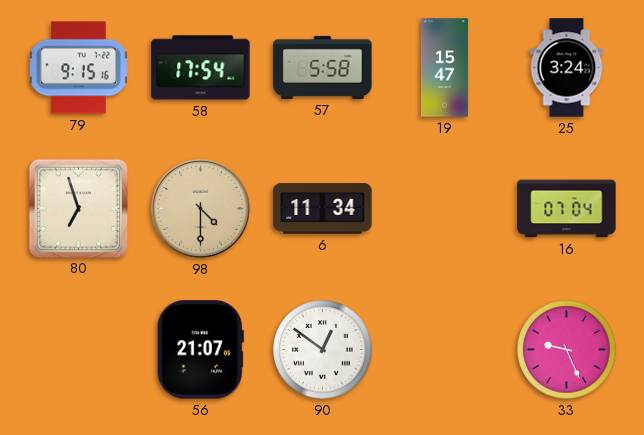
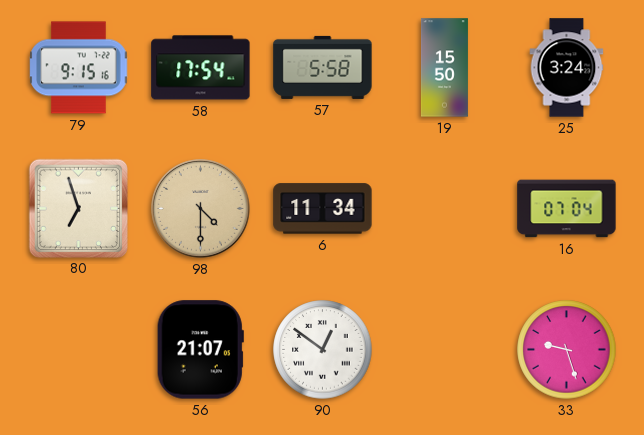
19: 15:47 -> 15:50 (444, 68)
33: 9:26 -> 9:27 (567, 350)
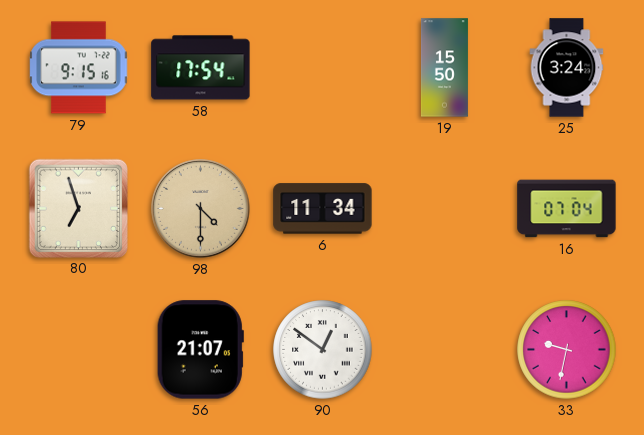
57: 5:58 -> none (323, 67)
33: 9:27 -> 9:32 (567, 350)
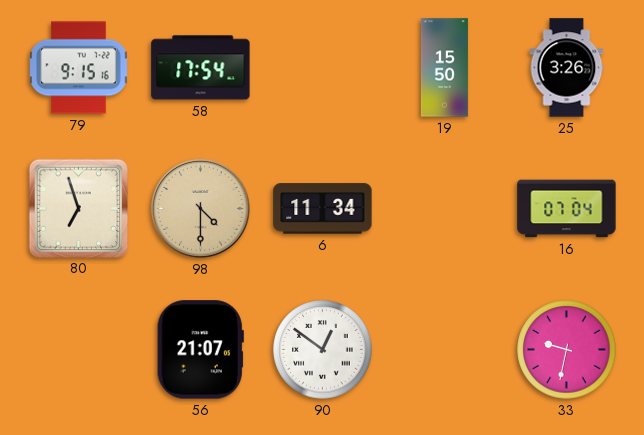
25: 3:24 -> 3:26 (567, 68)
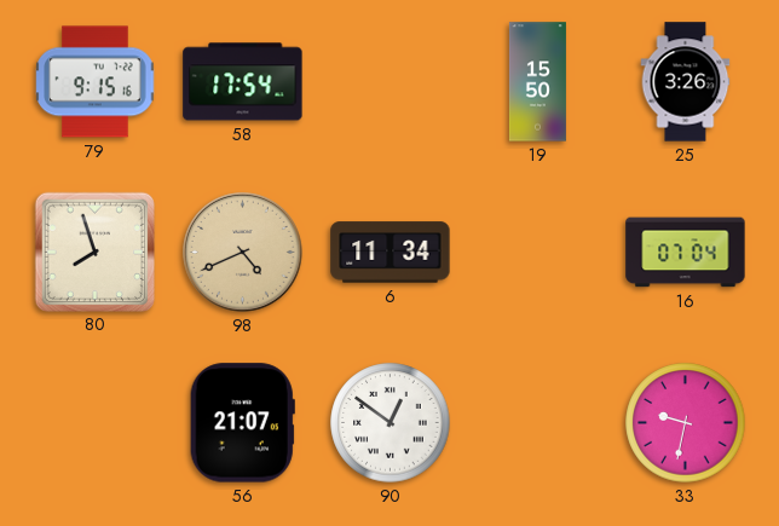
80: 6:57 -> 7:57 (94, 252)
98: 4:30 -> 4:41 (243, 253)
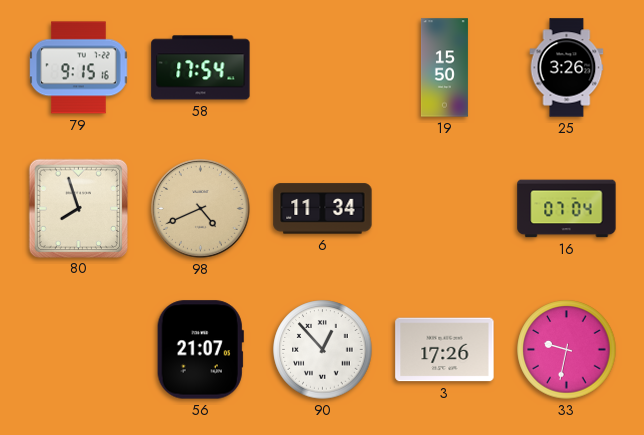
90: 12:51 -> 12:53 (323, 350)
3: none -> 17:26 (445, 350)
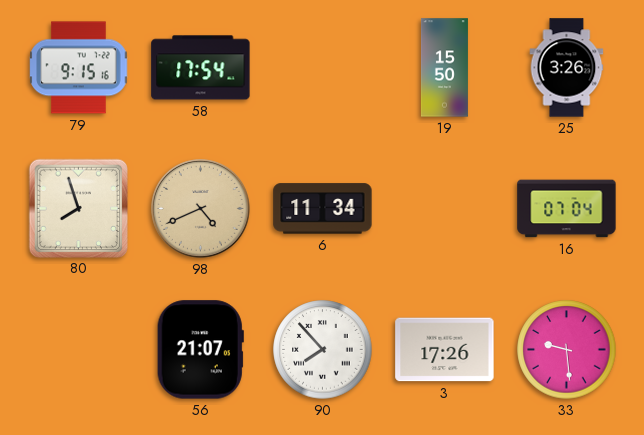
90: 12:53 -> 7:53 (323, 350)
33: 9:32 -> 9:29 (567, 350)
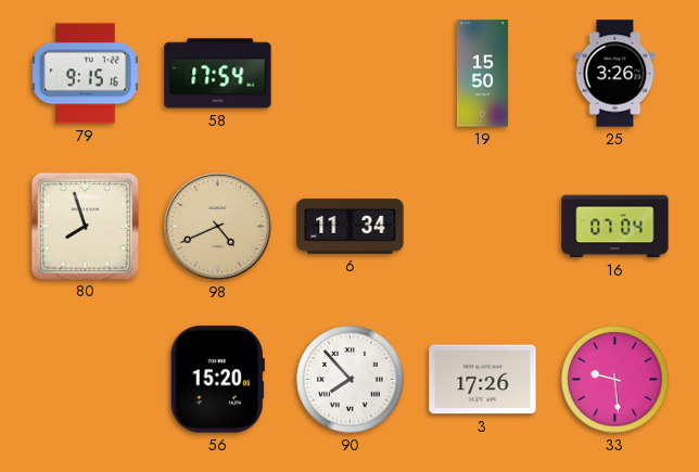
56: 21:07 -> 15:20 (217, 380)
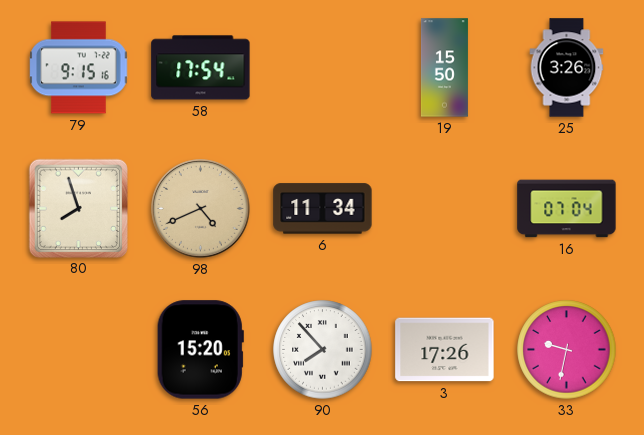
33: 9:29 -> 9:32 (567, 350)
